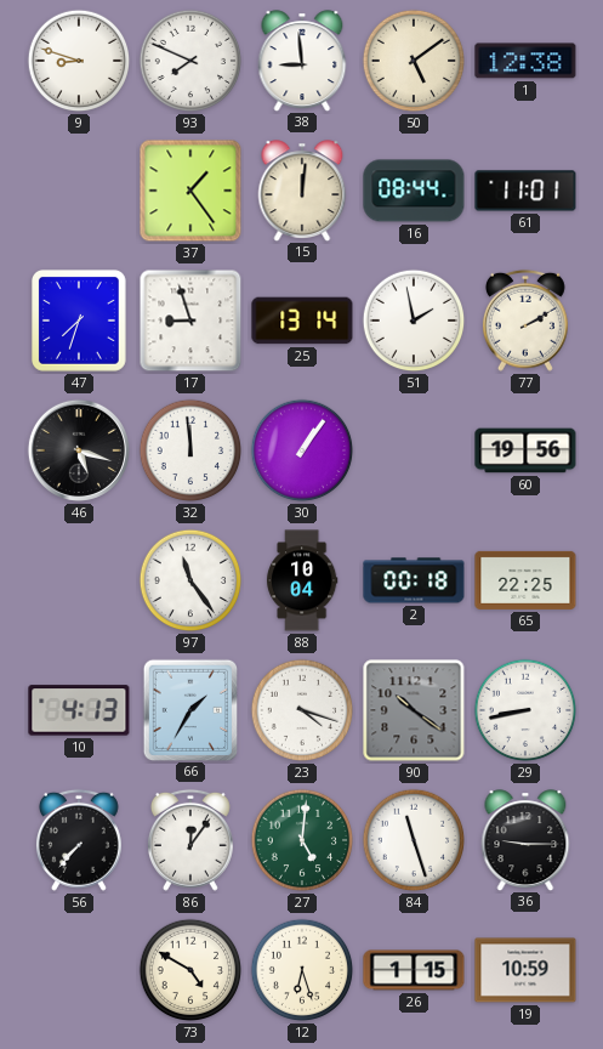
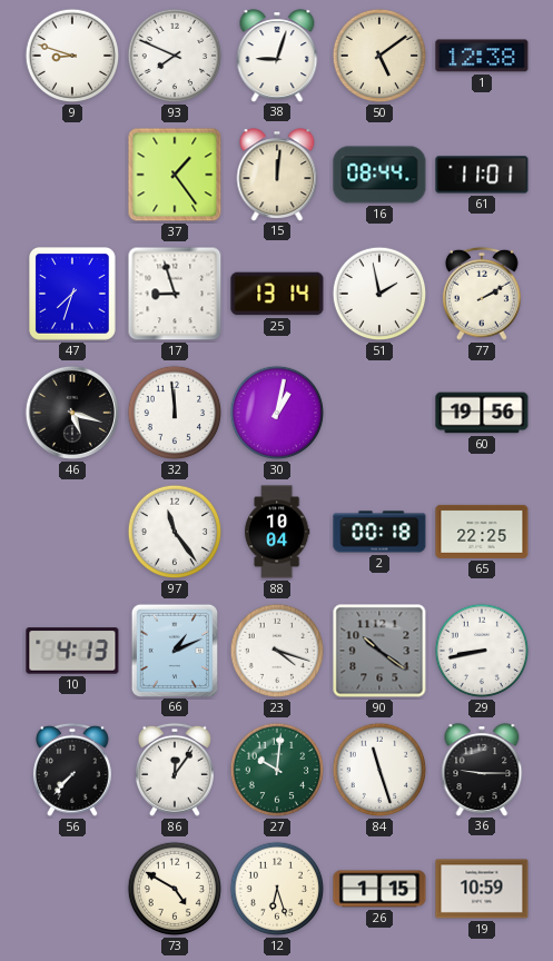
38: 8:59 -> 9:03 (277, 56)
30: 1:06 -> 1:02 (277, 413)
66: 1:35 -> 1:11 (174, 650)
27: 5:01 -> 10:01 (277, 770)
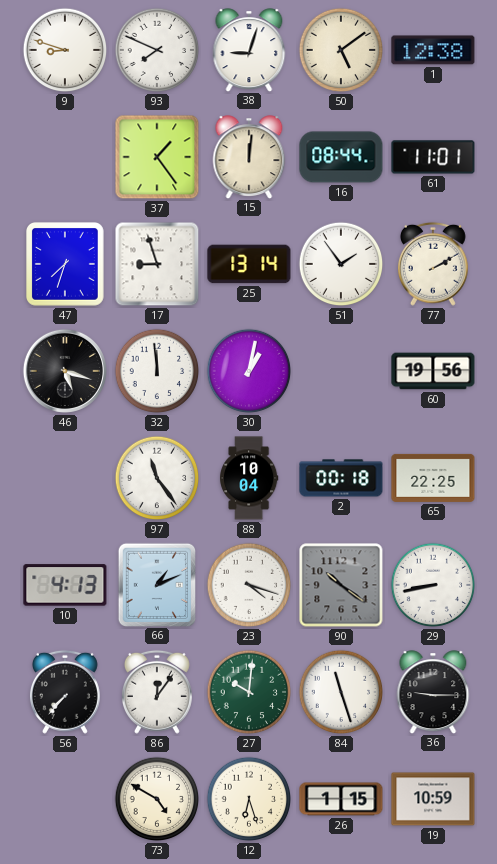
51: 1:58 -> 1:54 (341, 264)
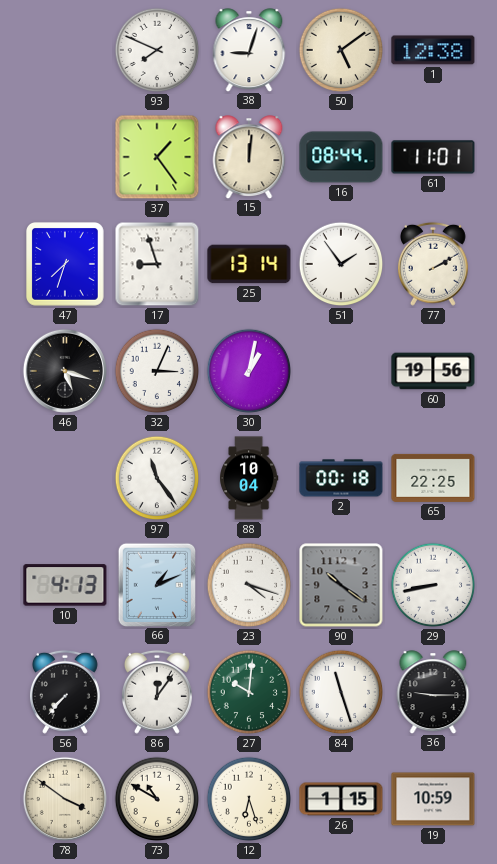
9: 8:48 -> none (65, 50)
32: 11:59 -> 3:04 (157, 371)
78: none -> 3:51 (65, 799)
73: 4:50 -> 10:50 (157, 799)
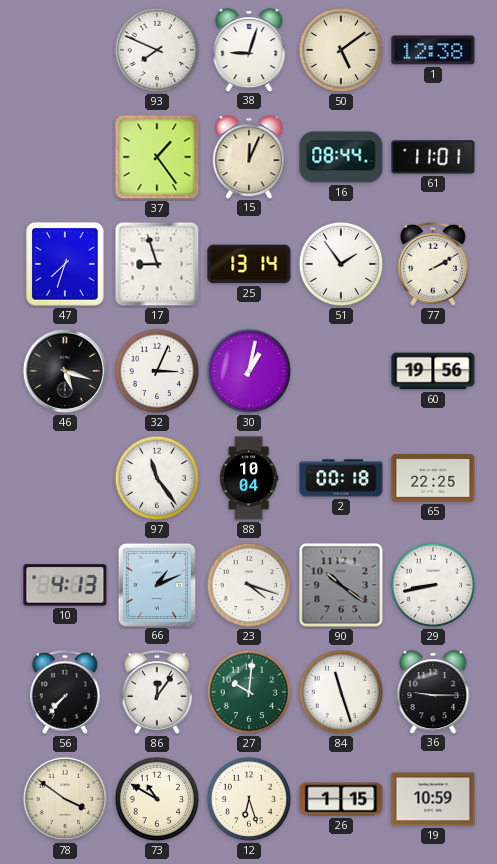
15: 12:01 -> 12:04 (249, 157)
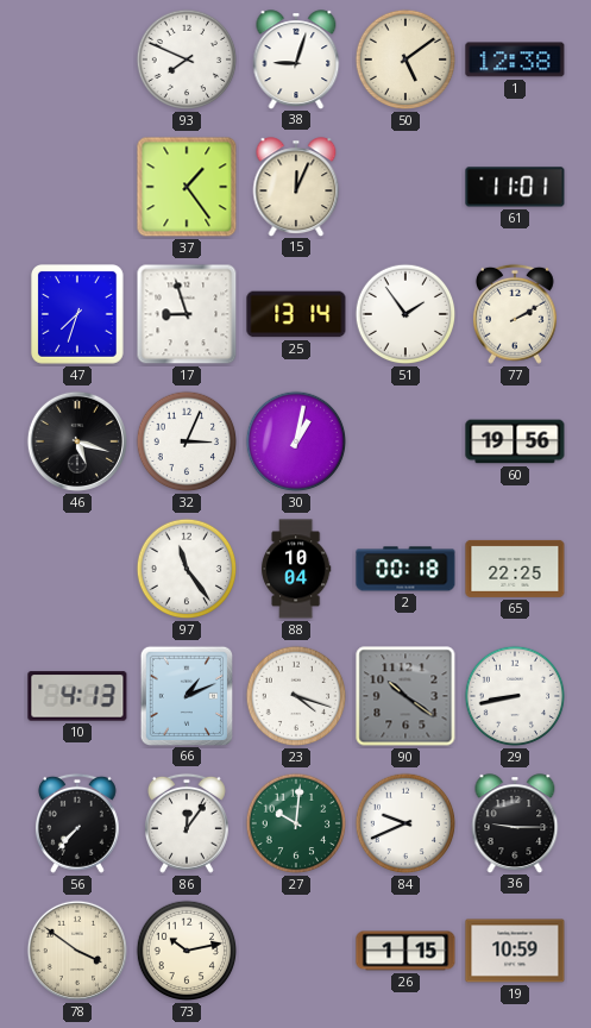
16: 08:44 -> none (341, 157)
84: 11:27 -> 9:41 (405, 823)
73: 10:50 -> 10:13 (187, 951)
12: 6:27 -> none (249, 799)
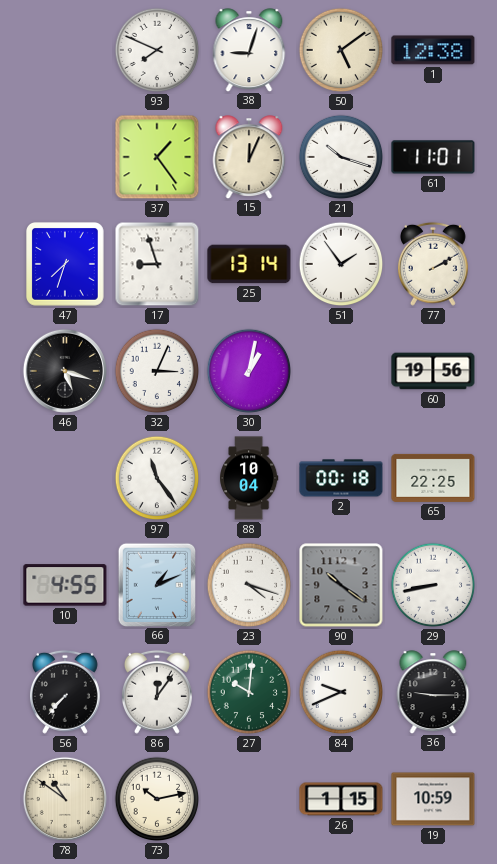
21: none -> 10:18 (341, 157)
10: 4:13 -> 4:55 (65, 585)
78: 3:51 -> 10:51 (65, 799)
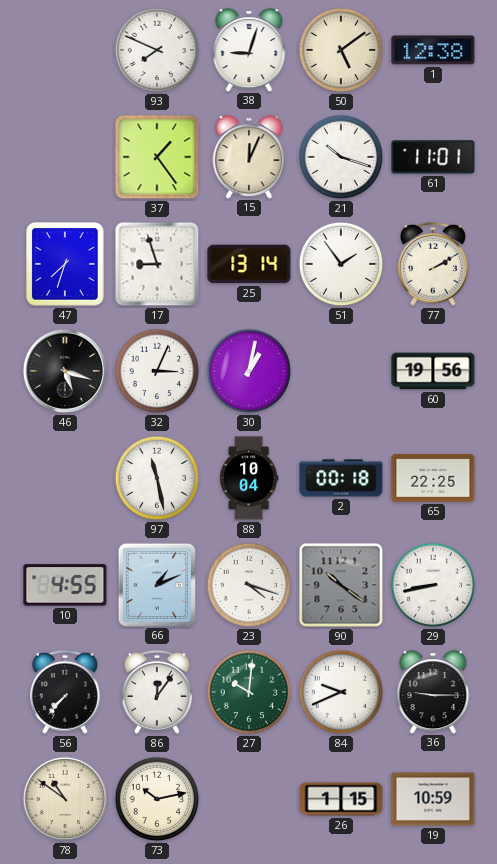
97: 11:24 -> 11:28 (157, 478)
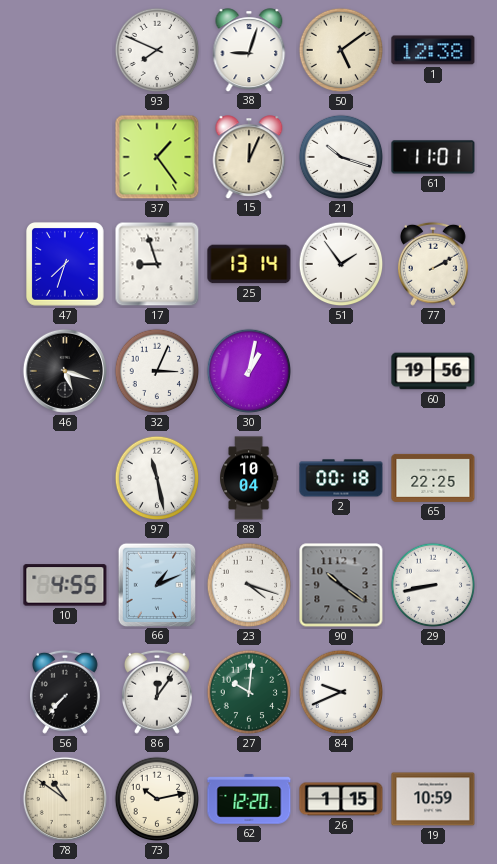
36: 9:15 -> none (433, 692)
62: none -> 12:20 (249, 799)
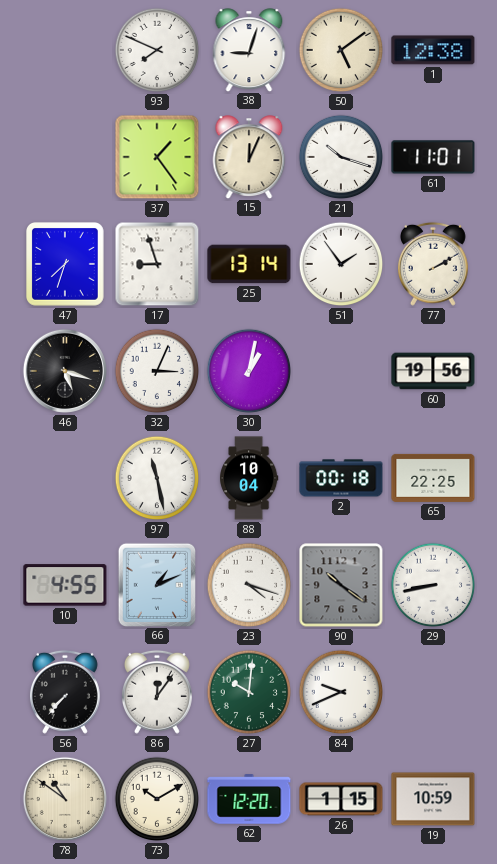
73: 10:13 -> 10:10 (157, 799)
